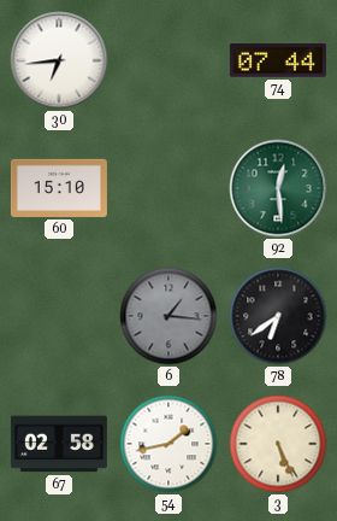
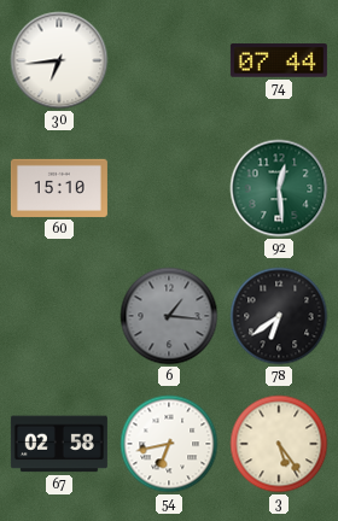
54: 1:43 -> 6:43 (169, 444)
3: 5:26 -> 5:24 (279, 444)
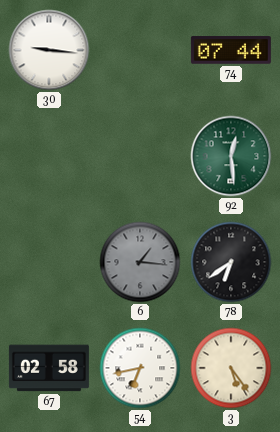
30: 6:44 -> 9:16 (49, 50)
60: 15:10 -> none (59, 188)
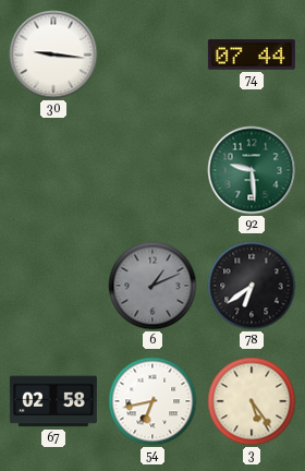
92: 12:29 -> 9:29 (252, 170)
6: 1:16 -> 1:11 (152, 286)
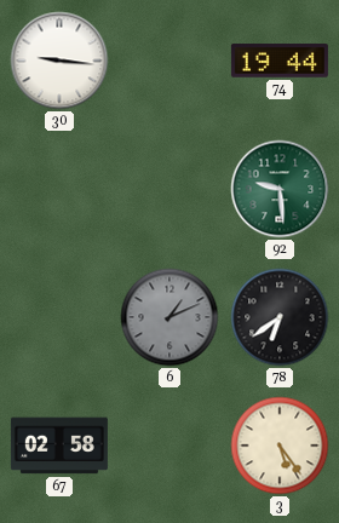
74: 07:44 -> 19:44 (280, 61)
54: 6:43 -> none (152, 401)
